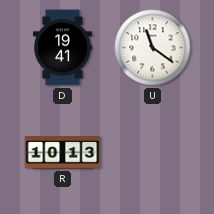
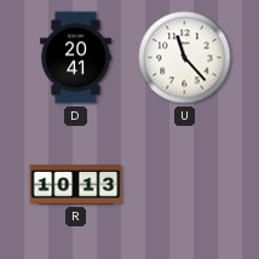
D: 19:41 -> 20:41 (76, 58)
U: 11:21 -> 11:23 (185, 58)
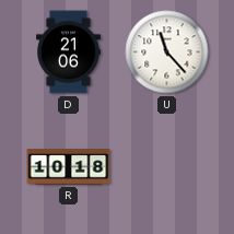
D: 20:41 -> 21:06 (69, 52)
R: 10:13 -> 10:18 (69, 167)
